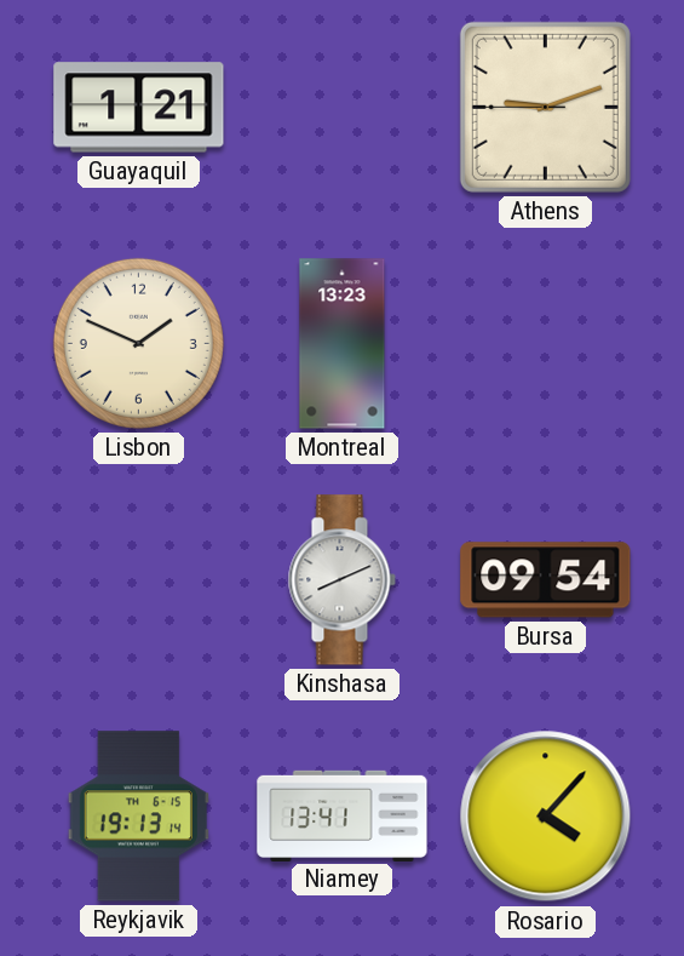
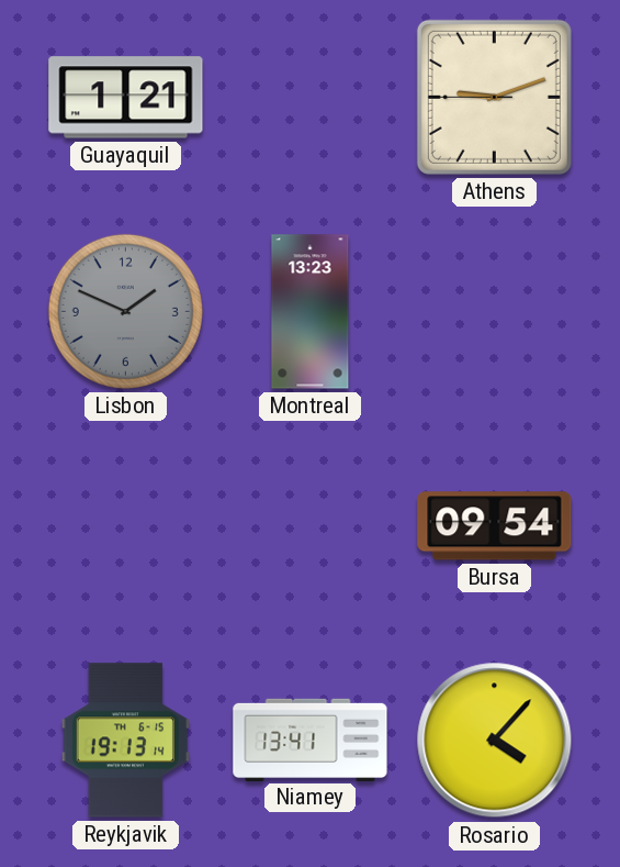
Lisbon dial: cream -> grey (125, 311)
Kinshasa: 8:11 -> none (341, 580)
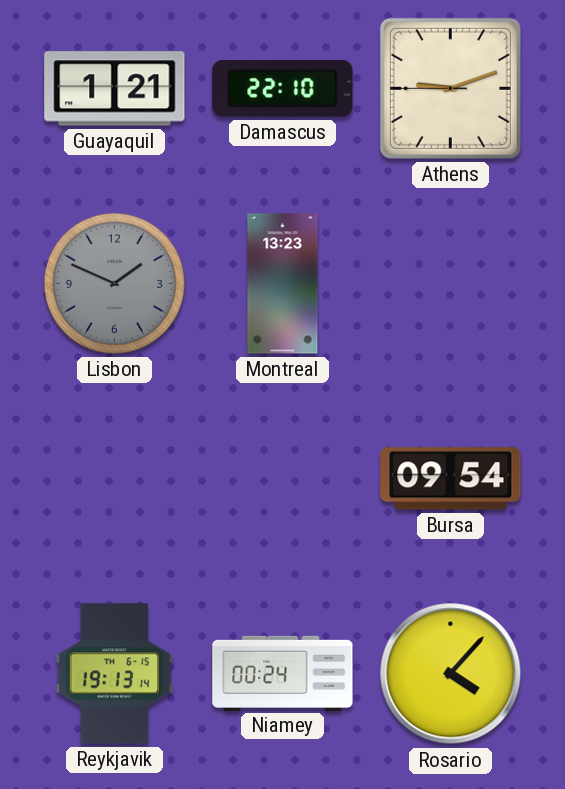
Damascus: none -> 22:10 (283, 89)
Niamey: 13:41 -> 00:24 (283, 673)
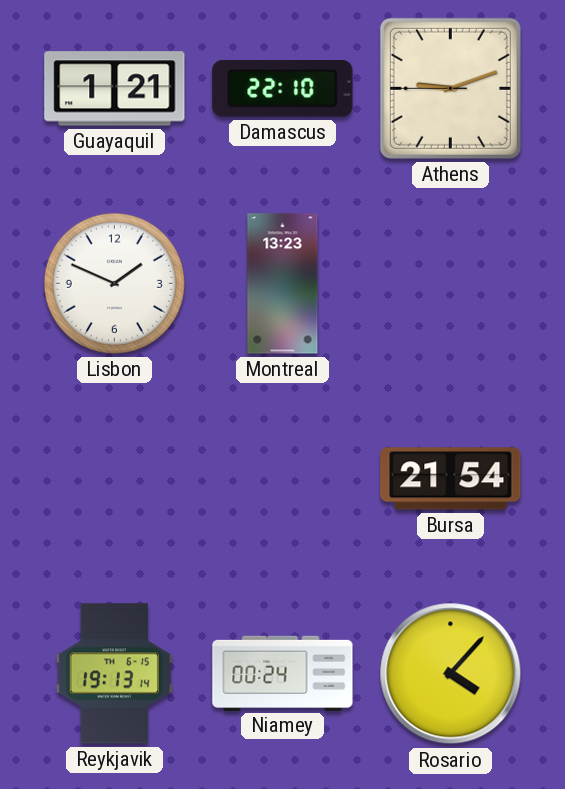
Lisbon dial: grey -> white (114, 283)
Bursa: 09:54 -> 21:54 (451, 479)
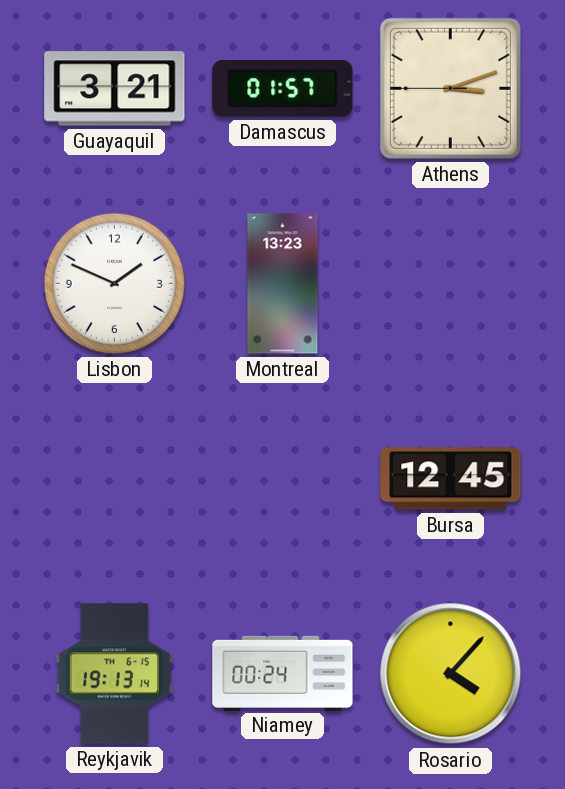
Guayaquil: 1:21 -> 3:21 (115, 89)
Damascus: 22:10 -> 01:57 (283, 89)
Athens: 9:11 -> 3:11 (450, 88)
Bursa: 21:54 -> 12:45 (451, 479)
